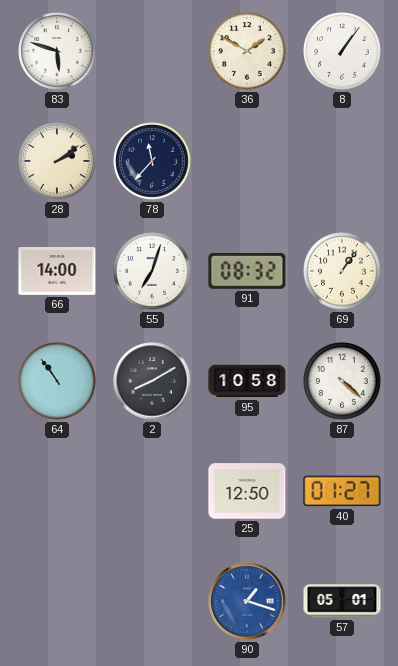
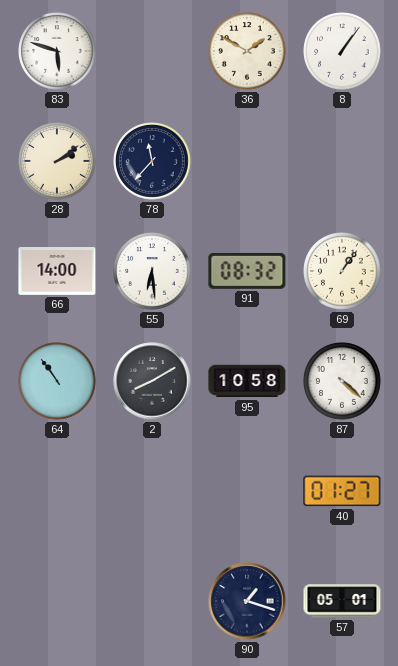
55: 7:03 -> 6:29 (152, 271)
25: 12:50 -> none (247, 491)
90 dial: blue -> navy (247, 601)
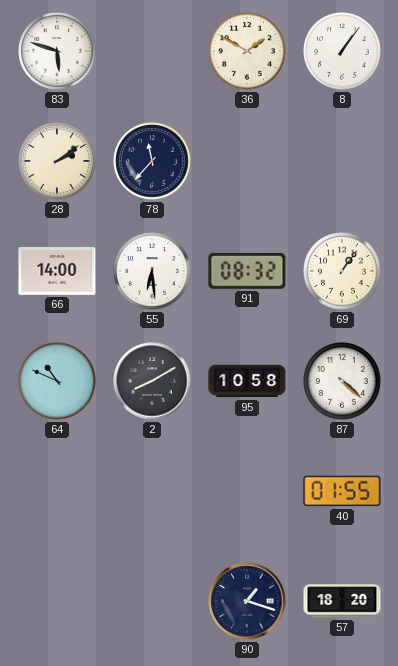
64: 10:54 -> 10:49 (57, 381)
40: 01:27 -> 01:55 (342, 491)
57: 05:01 -> 18:20 (342, 601)
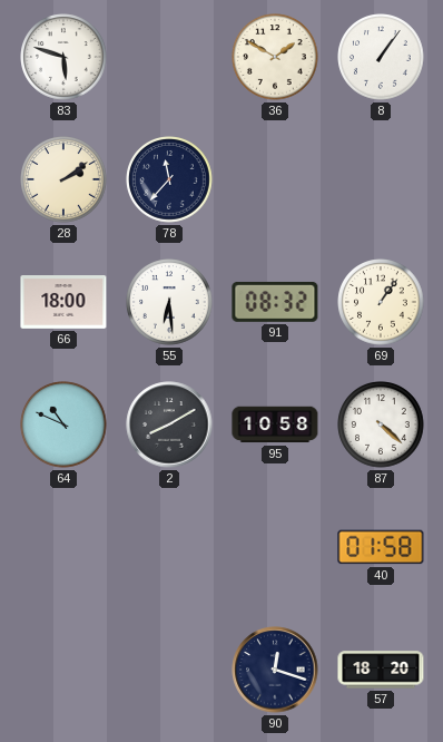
66: 14:00 -> 18:00 (63, 303)
40: 01:55 -> 01:58 (381, 547)
90: 1:18 -> 12:18 (275, 670)
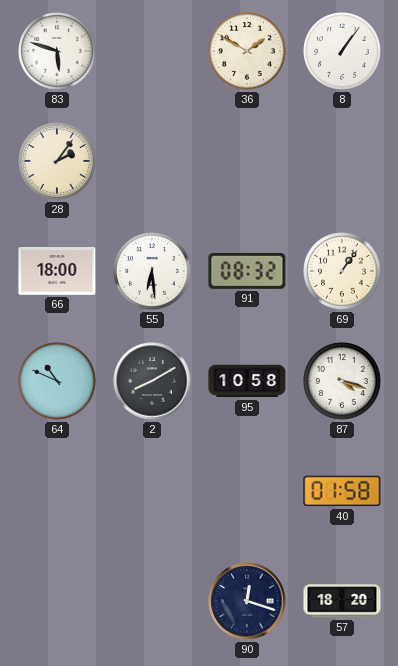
28: 2:09 -> 2:06 (57, 161)
78: 11:37 -> none (169, 179)
87: 4:22 -> 4:18 (342, 381)
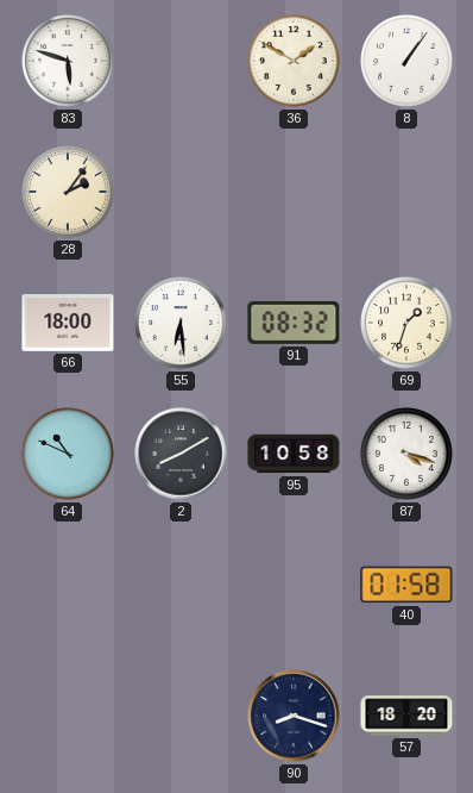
69: 1:06 -> 1:33 (406, 323)
90: 12:18 -> 8:18 (294, 716)
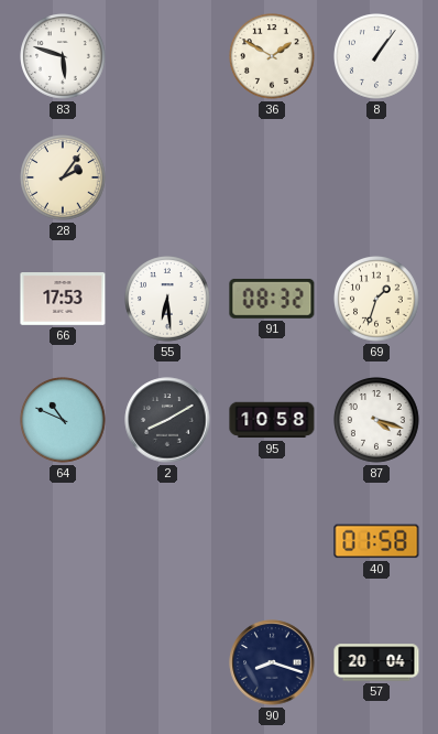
66: 18:00 -> 17:53 (63, 300)
57: 18:20 -> 20:04 (376, 662)
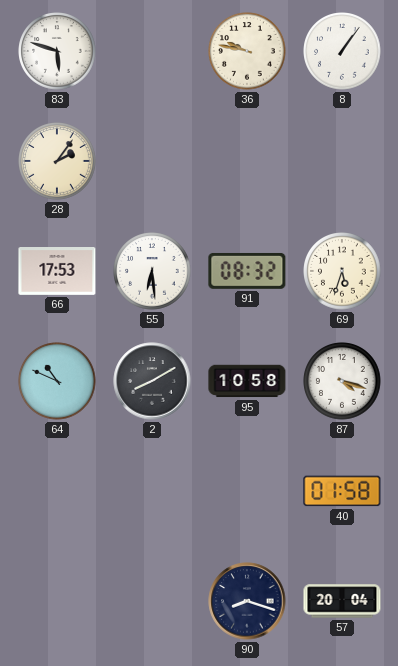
36: 1:50 -> 9:47 (247, 51)
69: 1:33 -> 5:33 (342, 271)
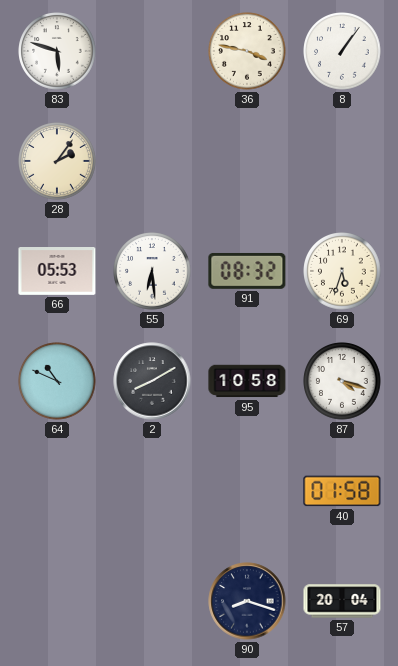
36: 9:47 -> 3:47 (247, 51)
66: 17:53 -> 05:53 (57, 272)
